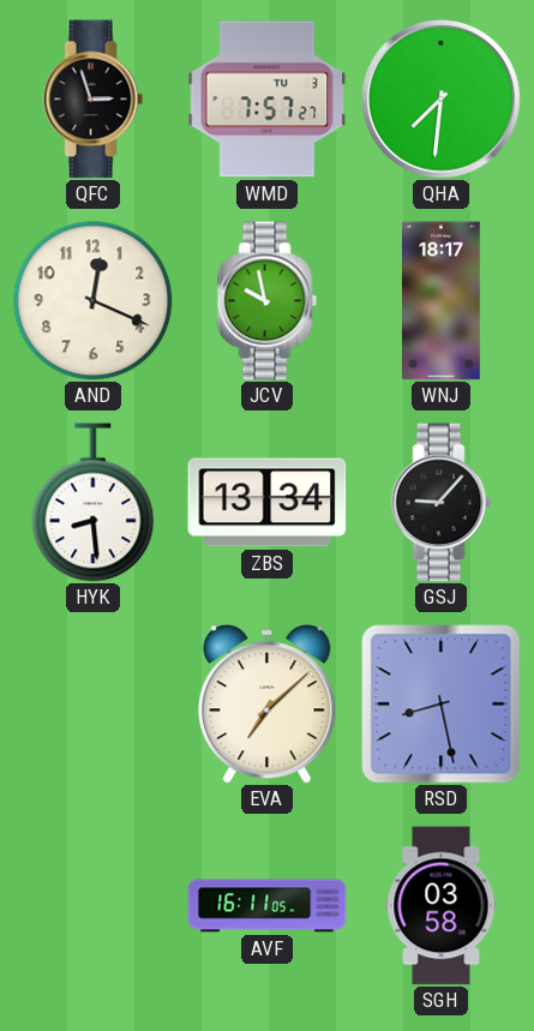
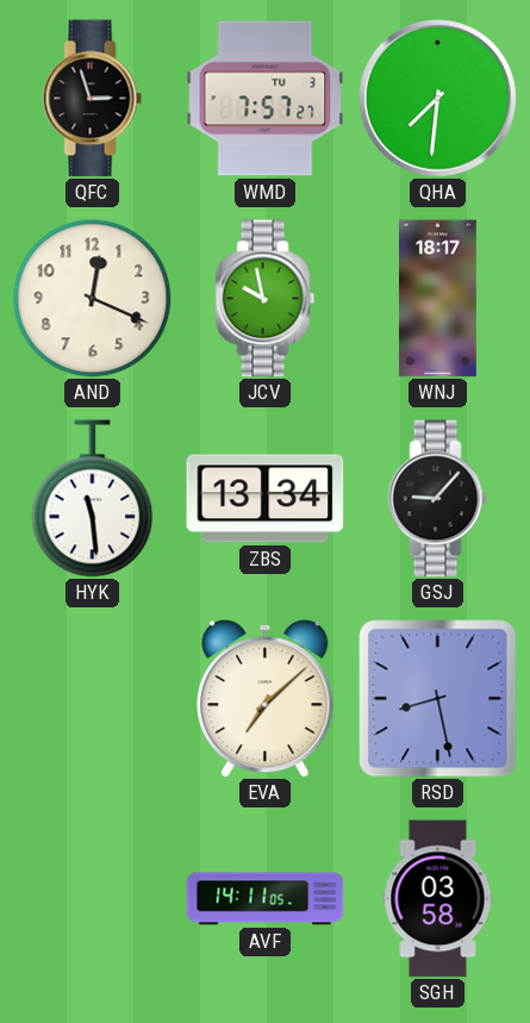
HYK: 8:29 -> 11:29 (93, 499)
AVF: 16:11 -> 14:11 (266, 899)
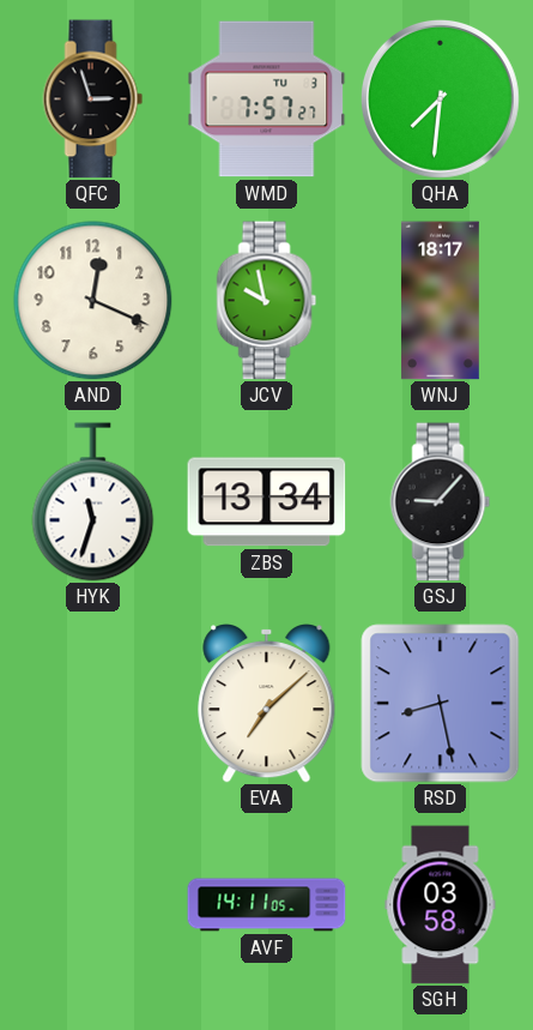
HYK: 11:29 -> 11:33 (93, 502)
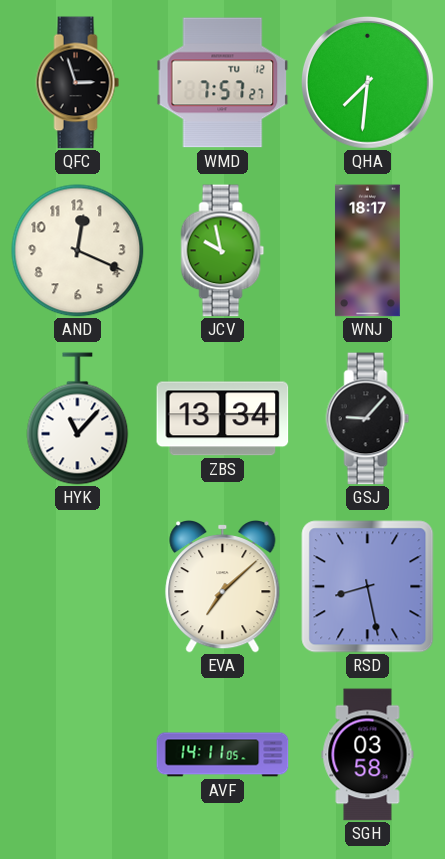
WMD date: TU 3 -> TU 12 (223, 83)
HYK: 11:33 -> 11:07 (78, 419)
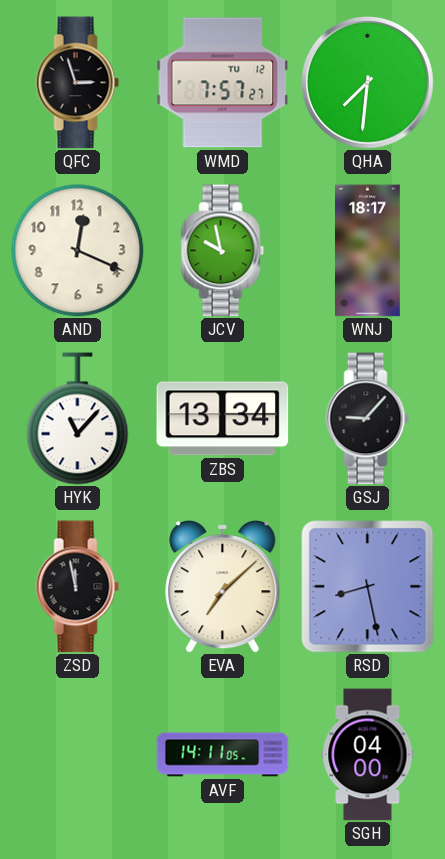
ZSD: none -> 11:58 (78, 587)
SGH: 03:58 -> 04:00 (368, 755)
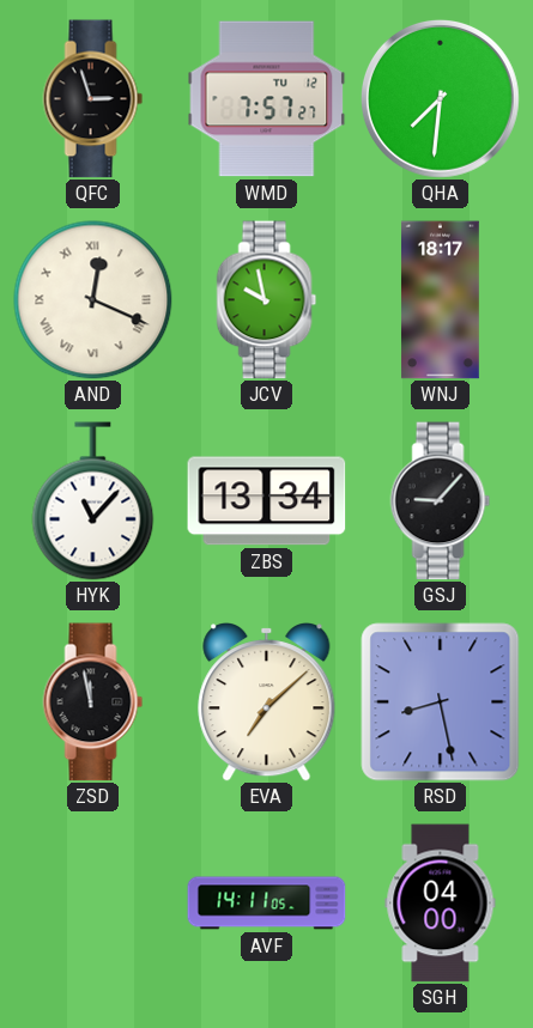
AND numerals: Arabic -> Roman (93, 300)
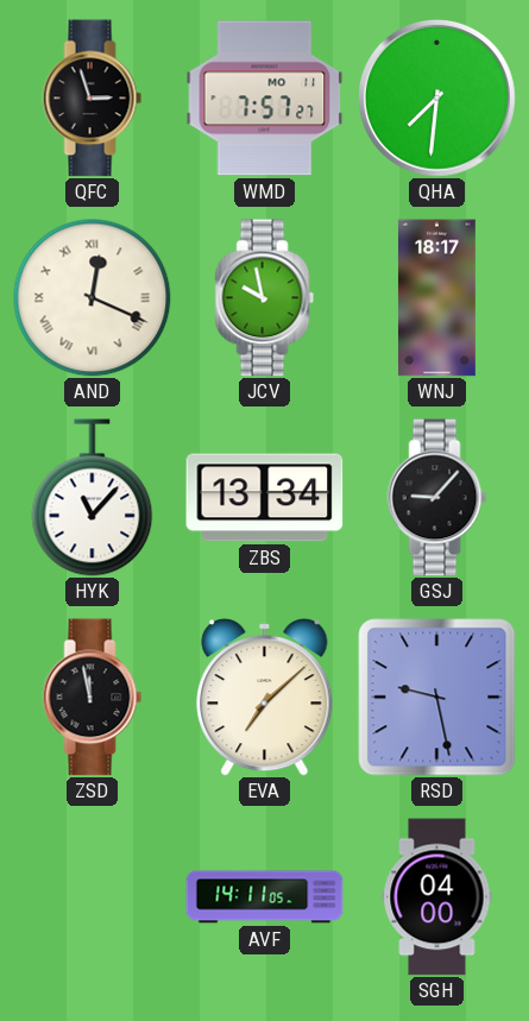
WMD date: TU 12 -> MO 11 (265, 99)
RSD: 8:28 -> 9:28 (437, 698)
